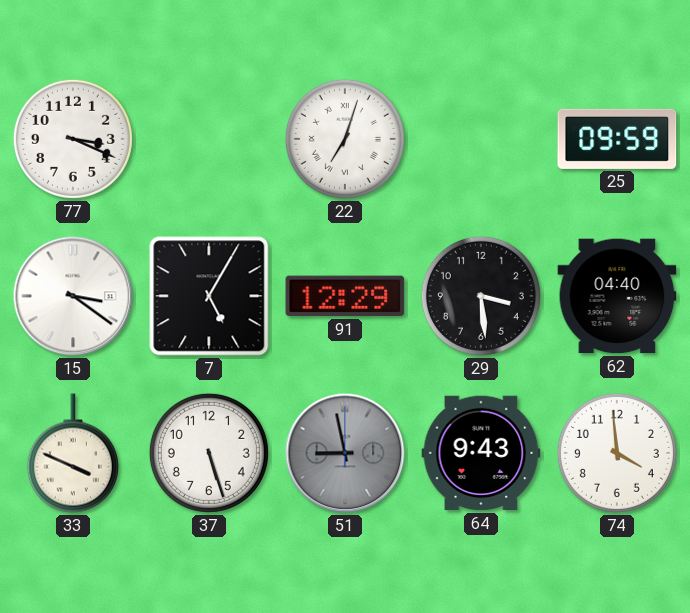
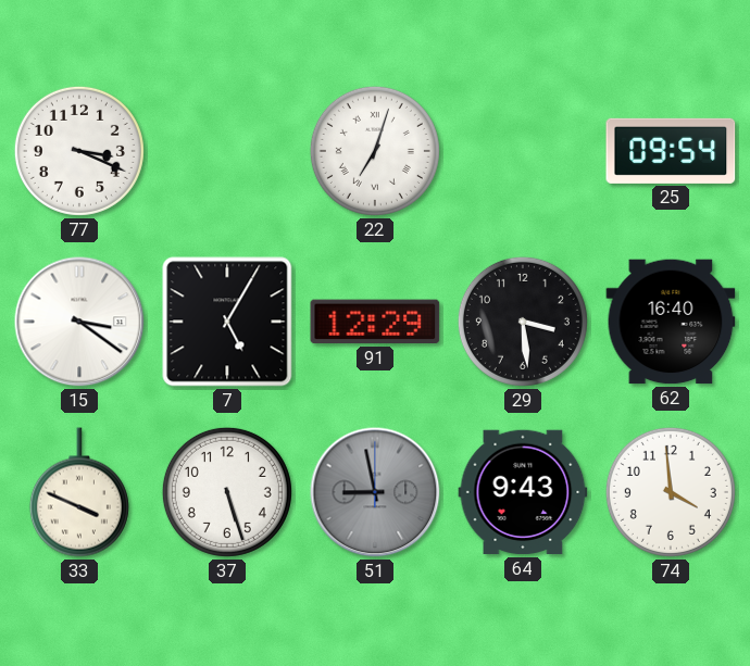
25: 09:59 -> 09:54 (671, 151)
62: 04:40 -> 16:40 (671, 322)
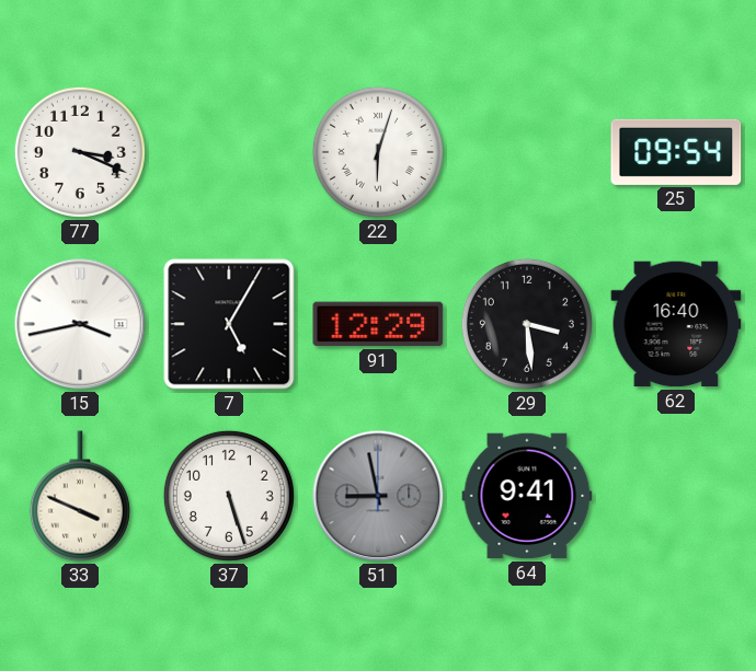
22: 7:03 -> 6:03 (378, 152)
15: 3:21 -> 3:43 (80, 324)
64: 9:43 -> 9:41 (527, 496)
74: 3:59 -> none (671, 492)
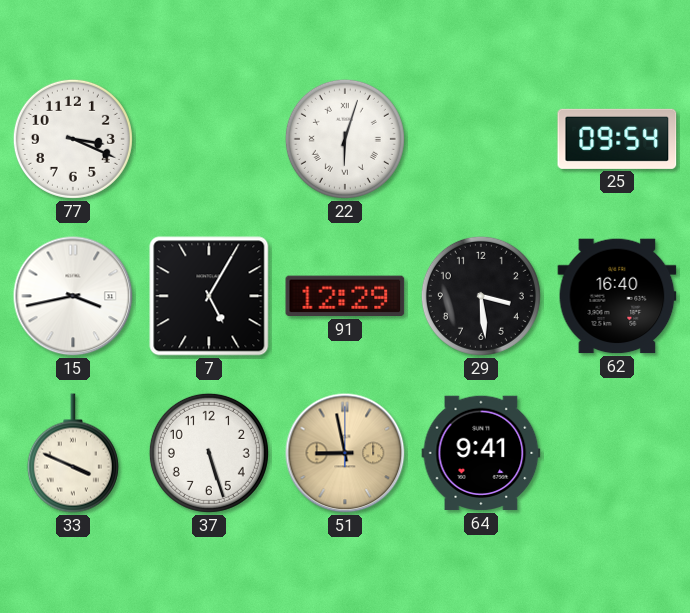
51 dial: grey -> champagne (345, 453)
